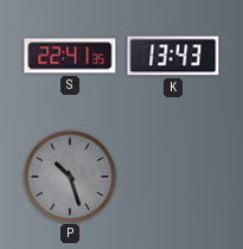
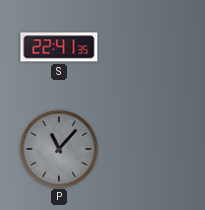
K: 13:43 -> none (173, 56)
P: 10:27 -> 11:07 (59, 149)
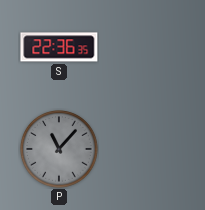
S: 22:41 -> 22:36 (59, 47)
